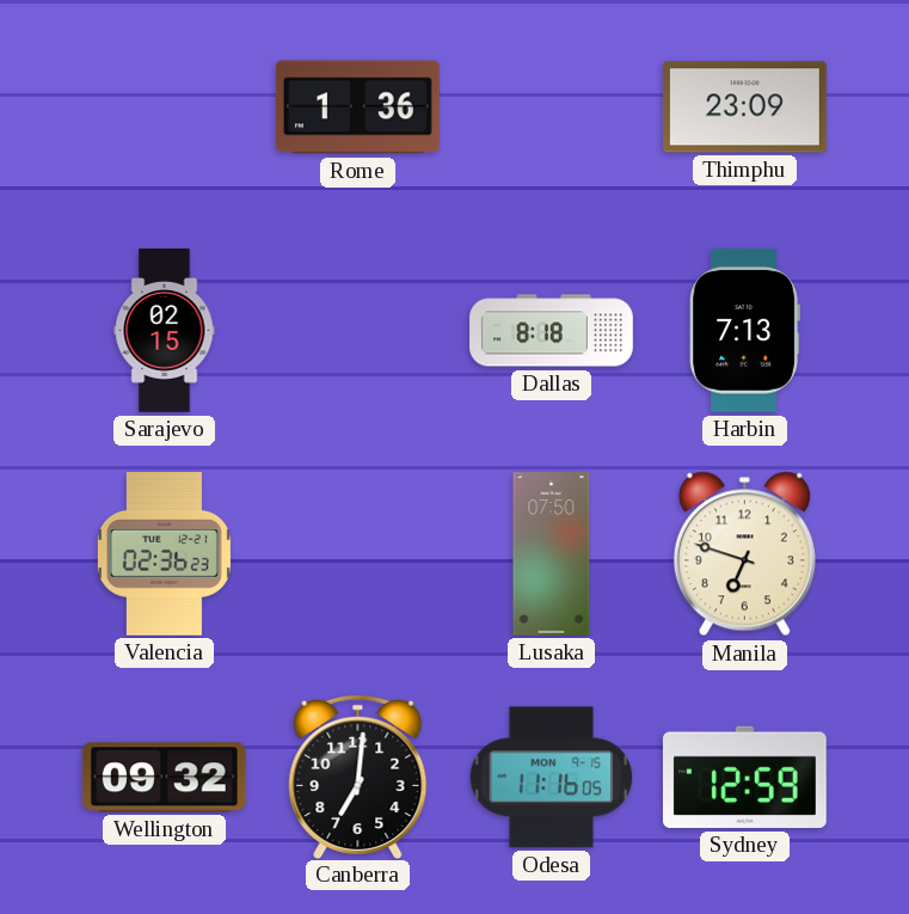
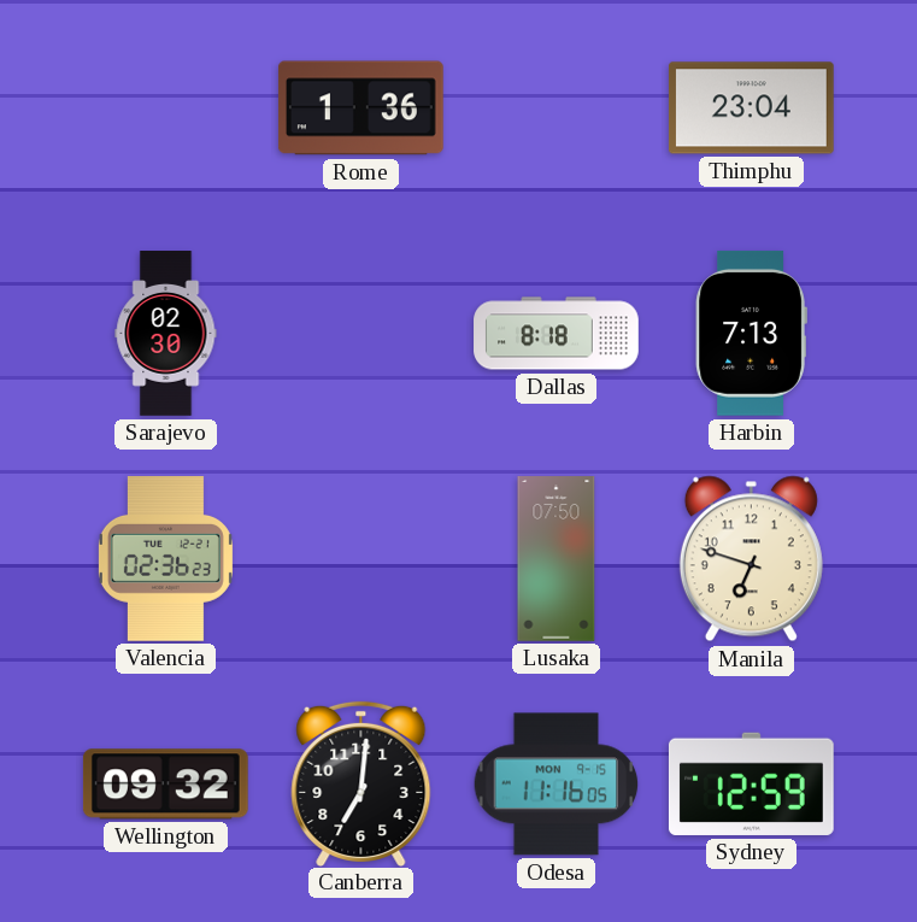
Thimphu: 23:09 -> 23:04 (751, 108)
Sarajevo: 02:15 -> 02:30 (166, 334)
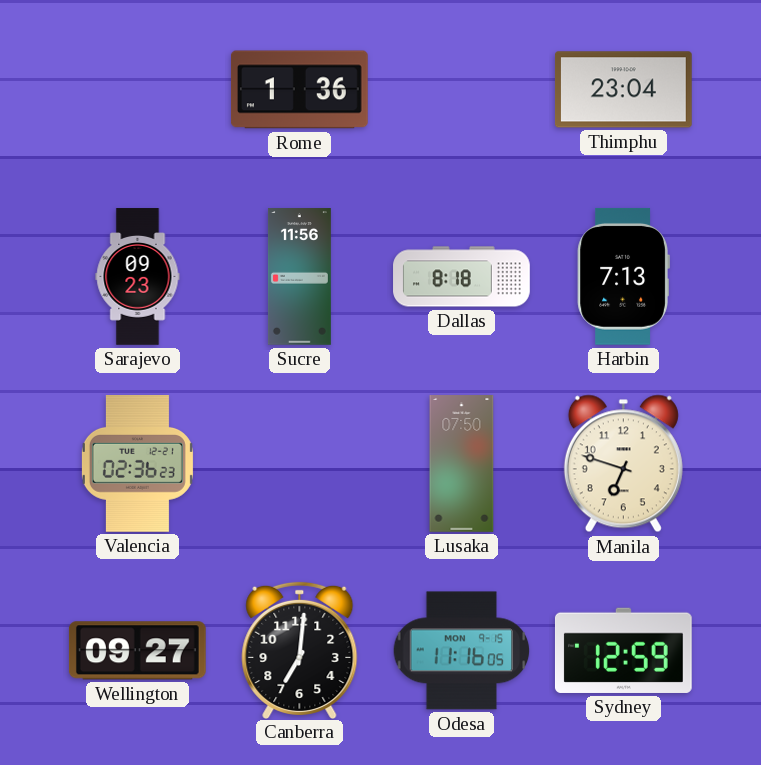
Sarajevo: 02:30 -> 09:23 (138, 277)
Sucre: none -> 11:56 (299, 277)
Wellington: 09:32 -> 09:27 (137, 651)
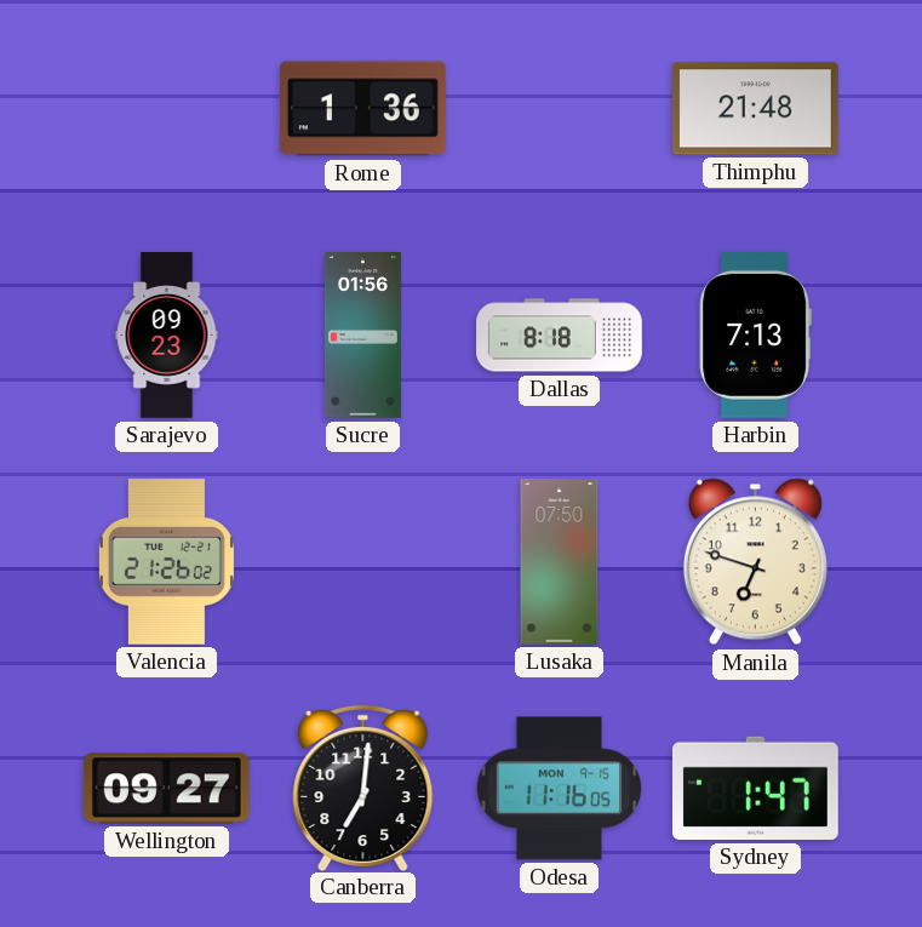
Thimphu: 23:04 -> 21:48 (755, 109)
Sucre: 11:56 -> 01:56 (362, 336)
Valencia: 02:36 -> 21:26 (166, 562)
Sydney: 12:59 -> 1:47 (755, 788)
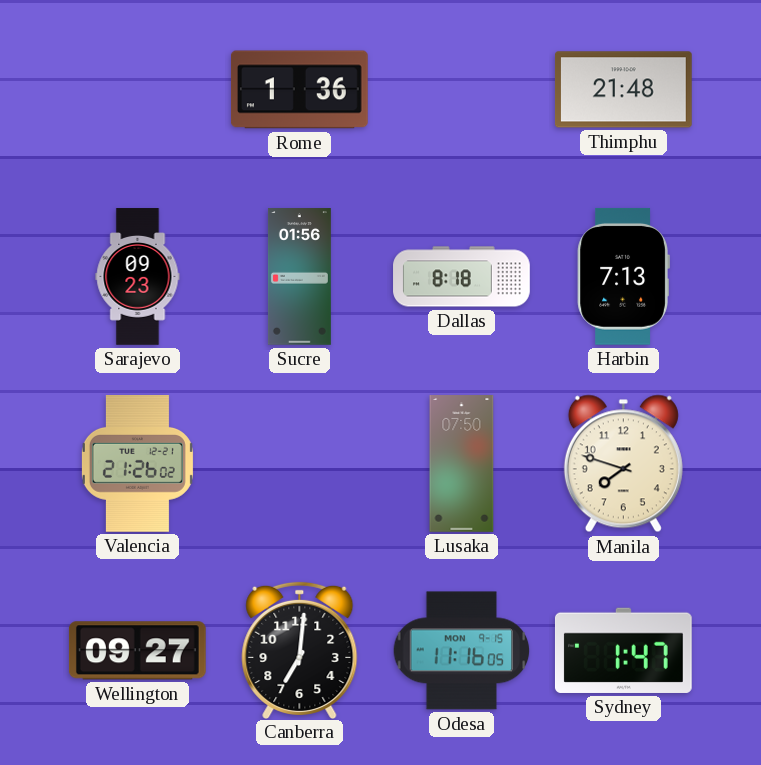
Manila: 6:48 -> 7:48 (623, 464)
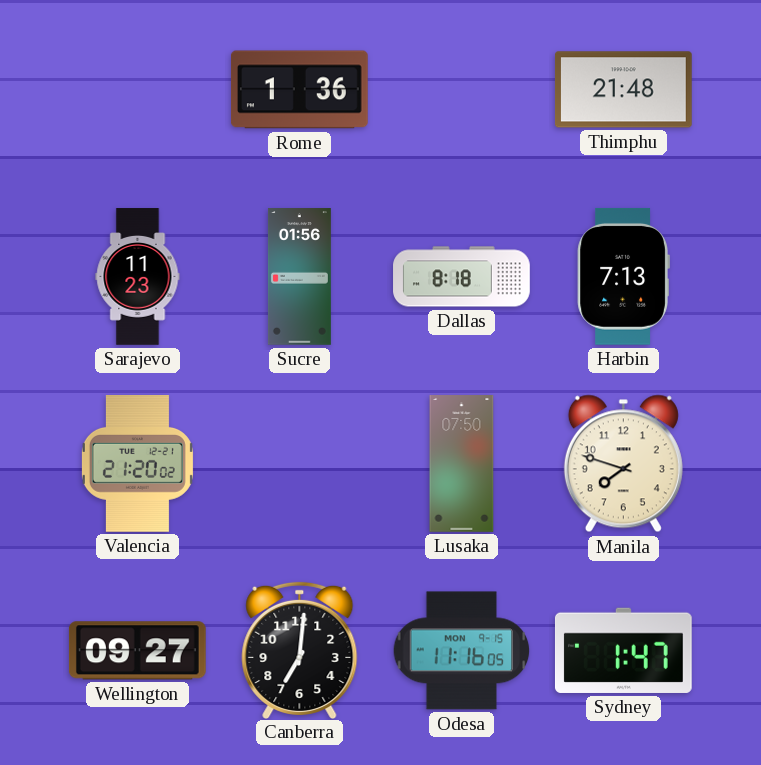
Sarajevo: 09:23 -> 11:23 (138, 277)
Valencia: 21:26 -> 21:20 (137, 464)
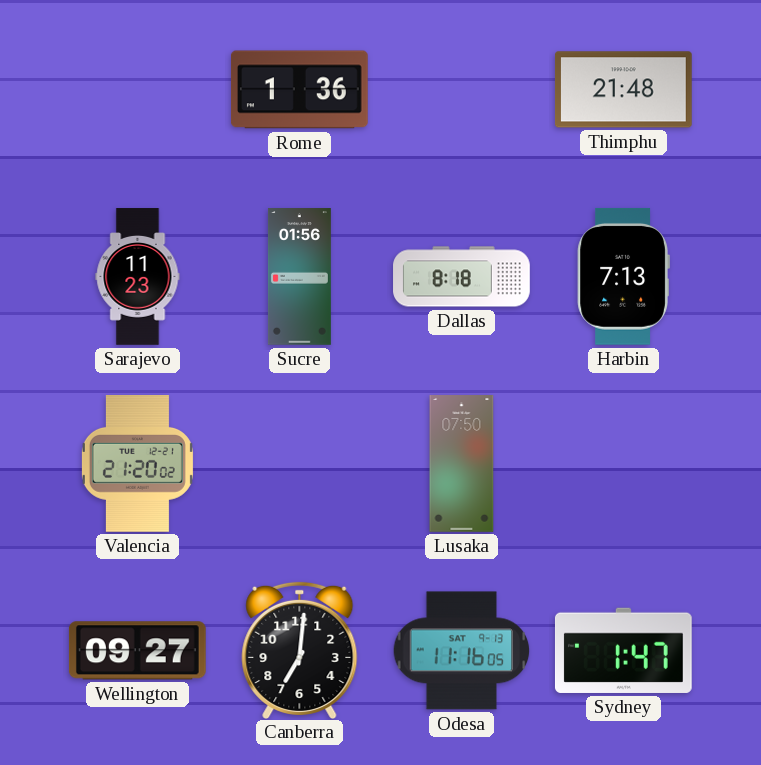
Manila: 7:48 -> none (623, 464)
Odesa date: MON 9-15 -> SAT 9-13 (462, 651)
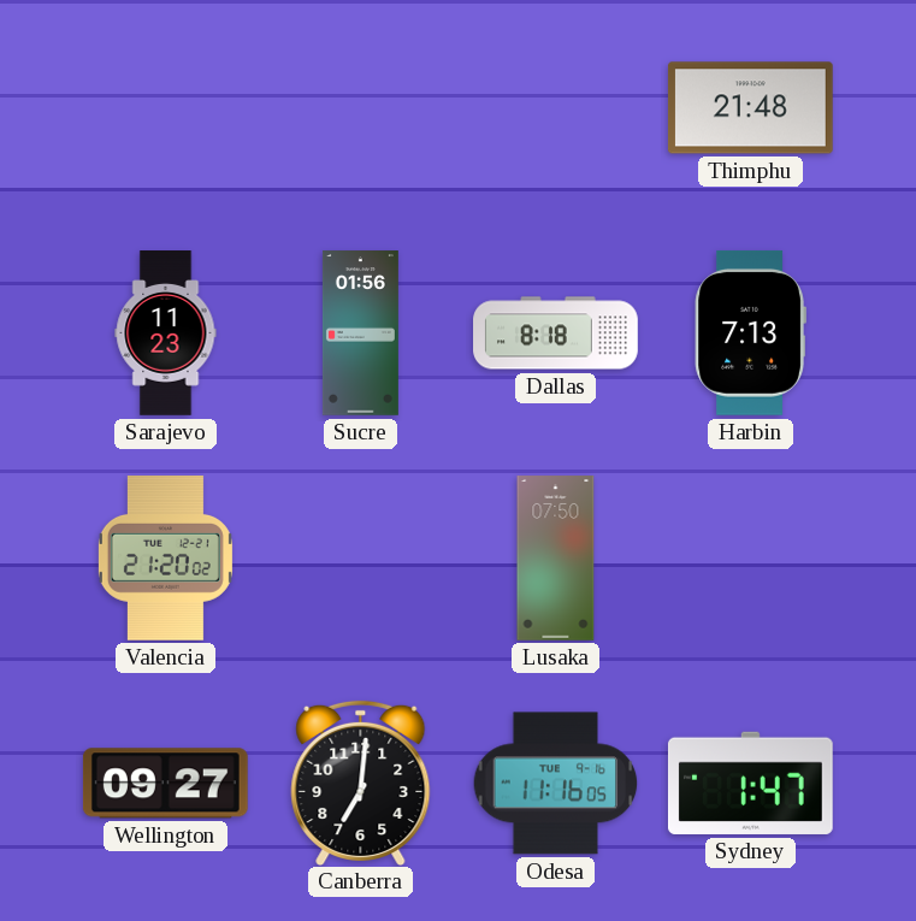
Rome: 1:36 -> none (299, 90)
Odesa date: SAT 9-13 -> TUE 9-16 (556, 784)
